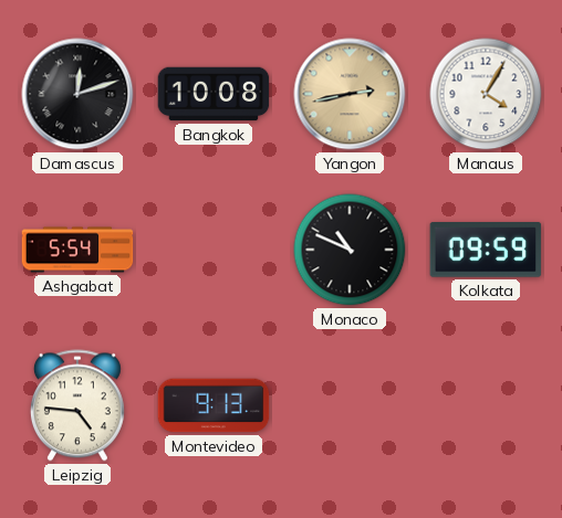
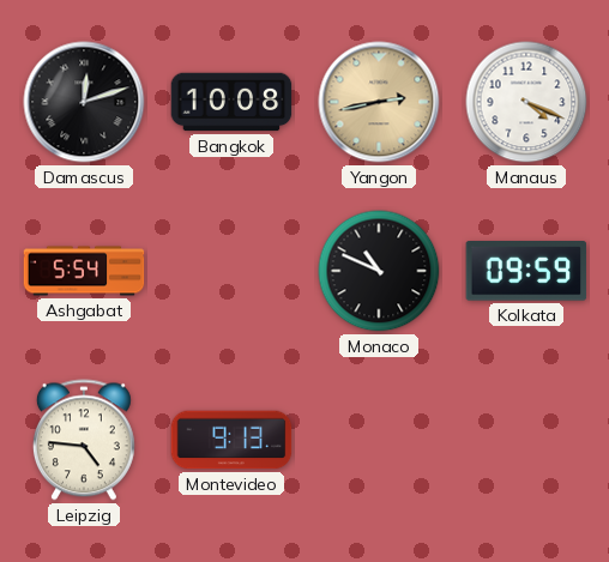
Manaus: 4:05 -> 4:19 (526, 102)
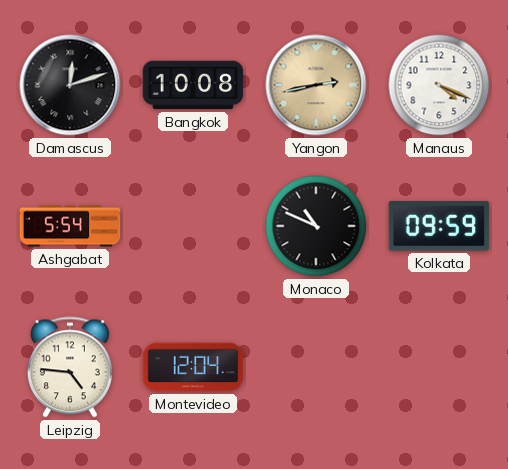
Montevideo: 9:13 -> 12:04 (193, 367)
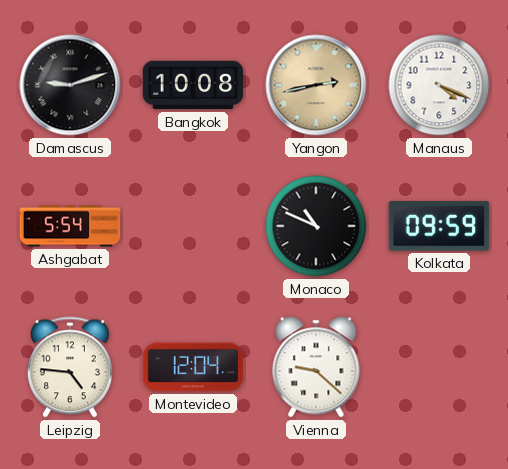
Damascus: 12:12 -> 9:12 (70, 85)
Vienna: none -> 9:22 (316, 367)
